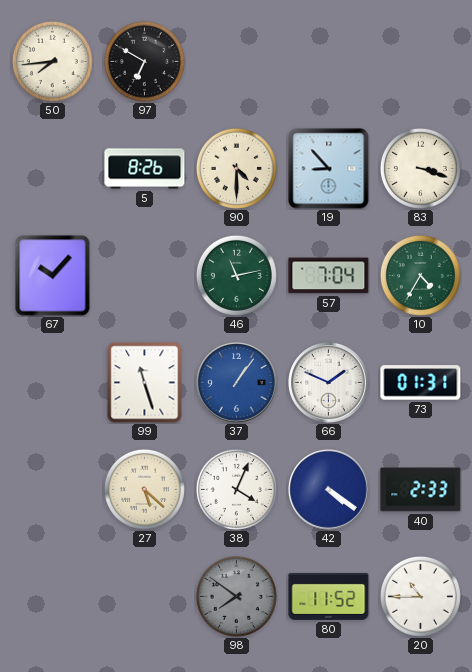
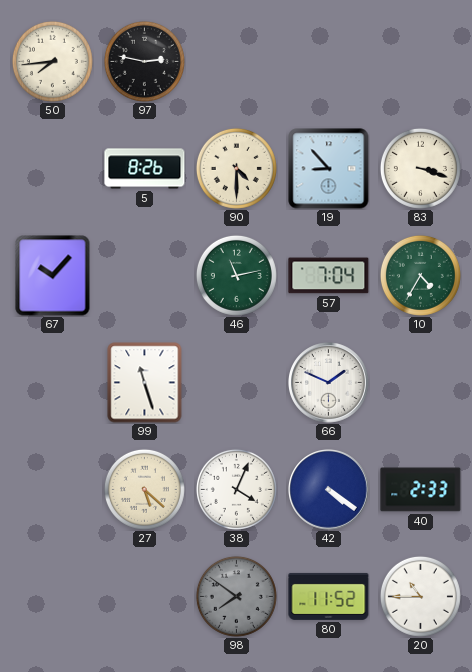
97: 6:50 -> 2:47 (144, 61)
37: 1:06 -> none (237, 383)
73: 01:31 -> none (421, 383)
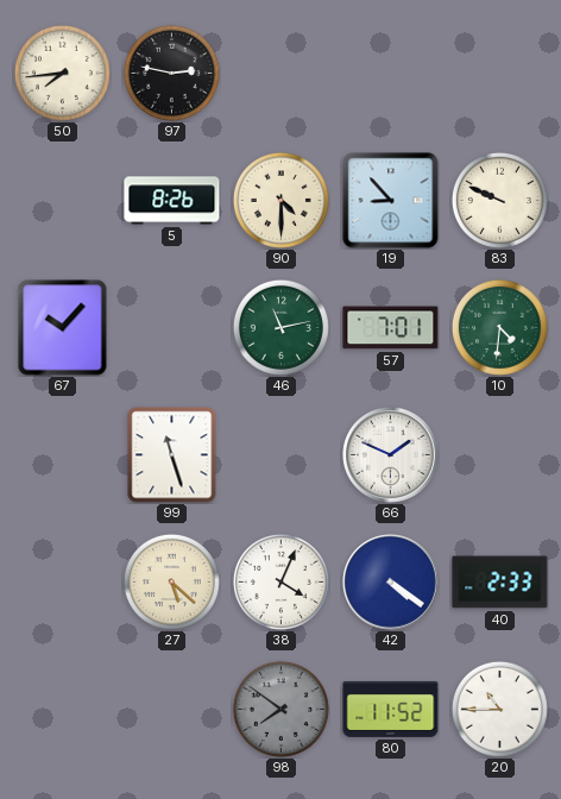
83: 3:18 -> 9:49 (499, 200)
57: 7:04 -> 7:01 (391, 328)
10: 4:35 -> 4:31 (499, 327)
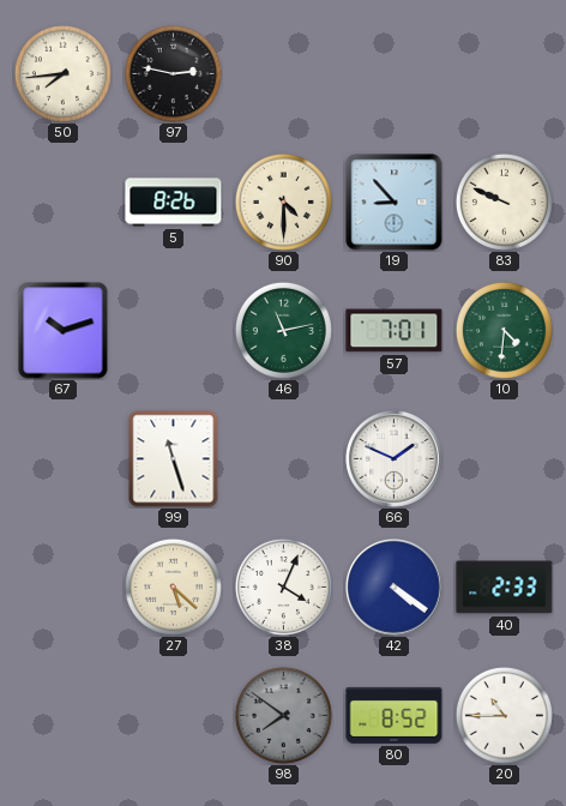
67: 10:07 -> 10:12 (64, 331)
80: 11:52 -> 8:52 (395, 715)
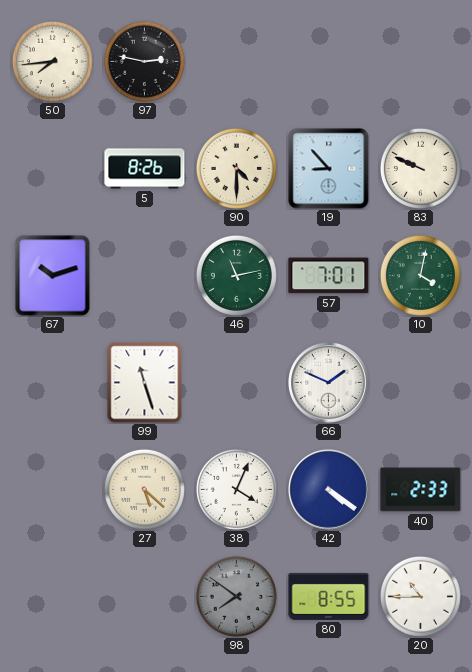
10: 4:31 -> 4:02 (420, 275)
80: 8:52 -> 8:55 (329, 596)
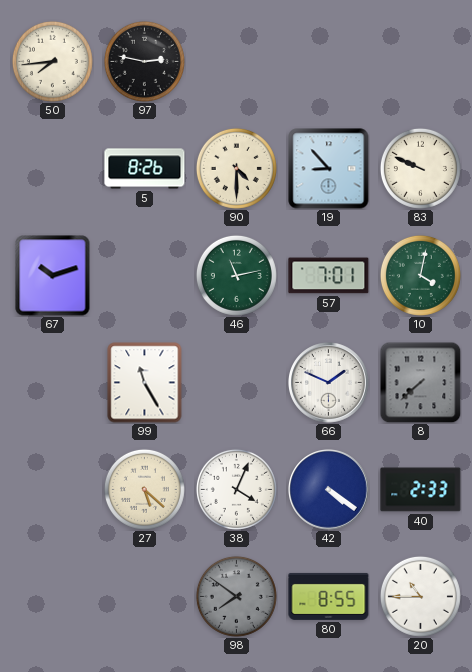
99: 11:27 -> 11:25 (145, 383)
8: none -> 7:38 (420, 382)
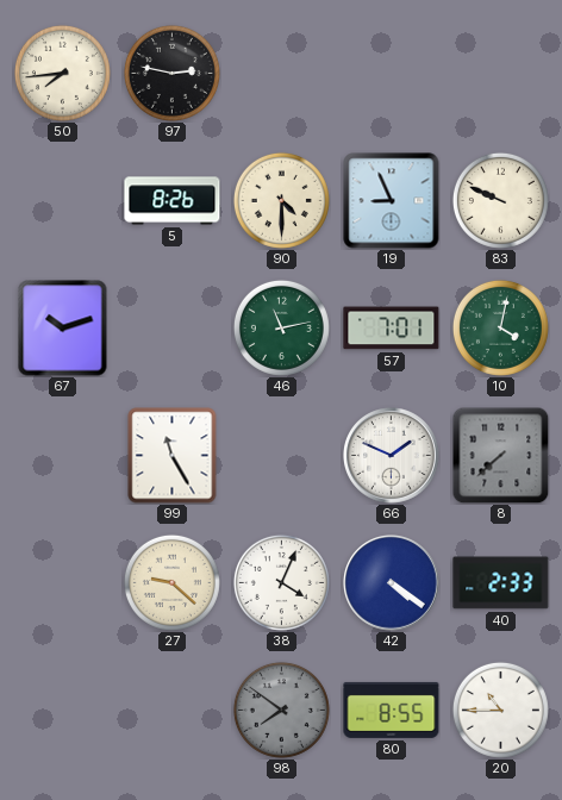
19: 8:53 -> 8:56 (392, 201)
27: 5:22 -> 9:22 (171, 582)
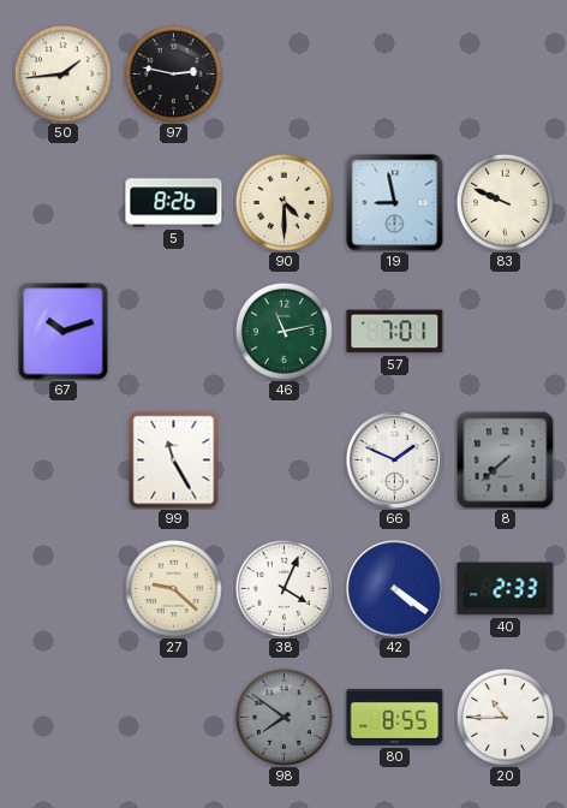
50: 7:44 -> 1:44 (62, 73)
19: 8:56 -> 8:58 (395, 203)
10: 4:02 -> none (500, 327)
